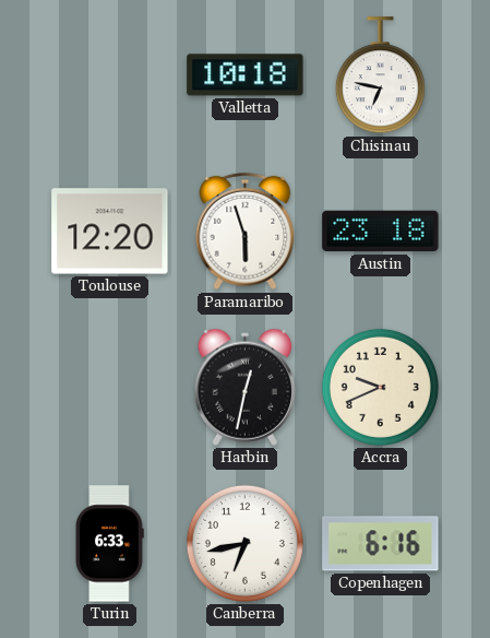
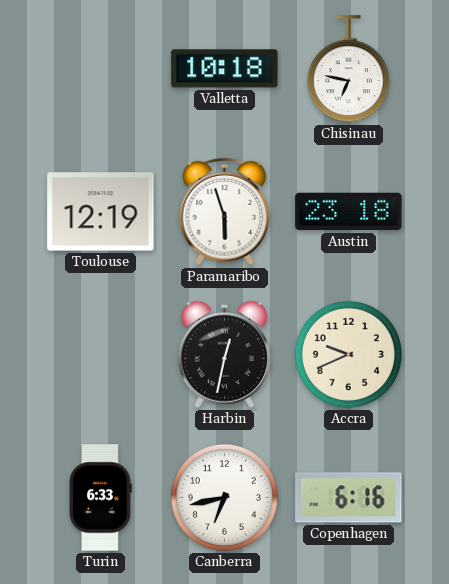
Toulouse: 12:20 -> 12:19 (101, 212)
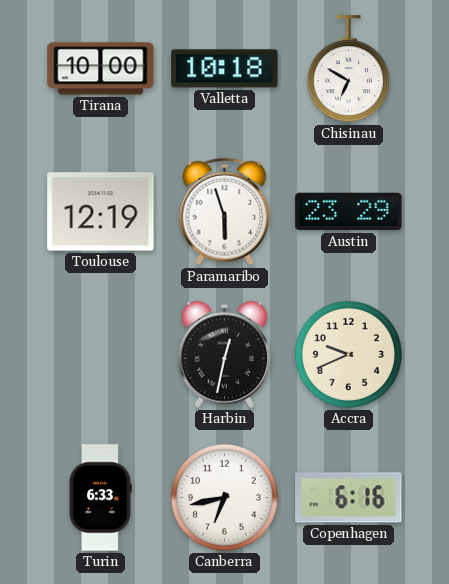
Tirana: none -> 10:00 (101, 69)
Chisinau: 6:47 -> 6:50 (348, 69)
Austin: 23:18 -> 23:29 (349, 212)
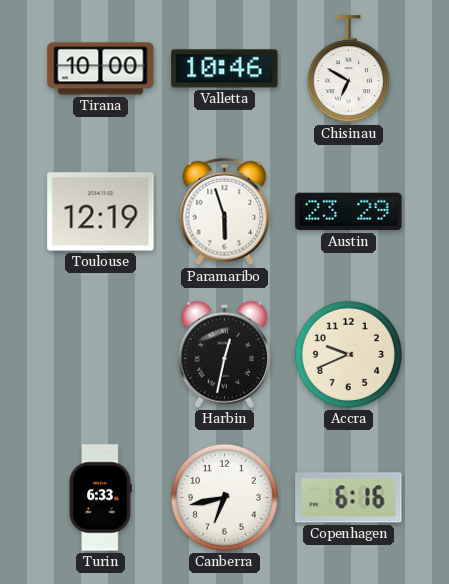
Valletta: 10:18 -> 10:46 (225, 69)
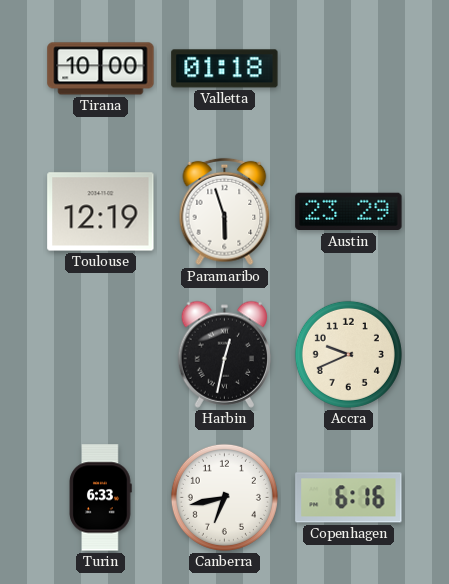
Valletta: 10:46 -> 01:18 (225, 69)
Chisinau: 6:50 -> none (348, 69)
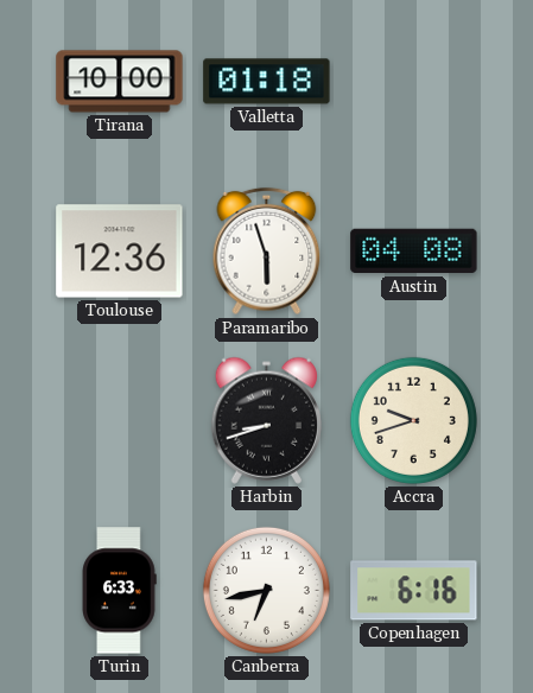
Toulouse: 12:19 -> 12:36 (120, 252)
Austin: 23:29 -> 04:08 (414, 252)
Harbin: 12:32 -> 8:42 (266, 420)
Accra: 9:41 -> 9:42 (413, 420)
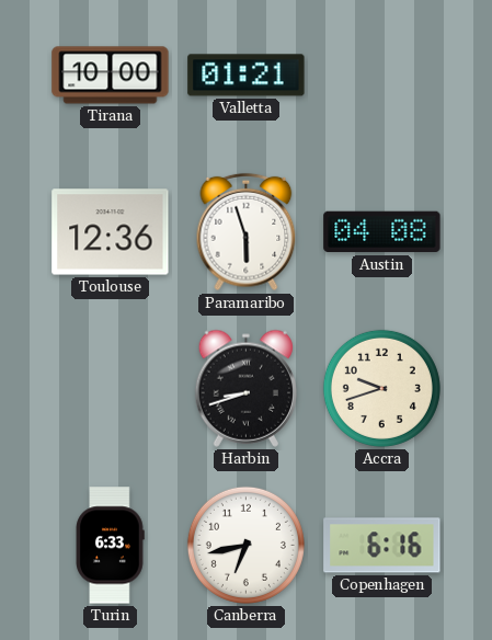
Valletta: 01:18 -> 01:21 (247, 76)
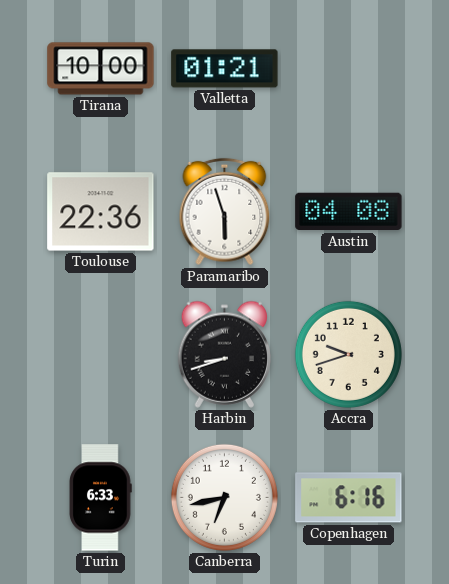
Toulouse: 12:36 -> 22:36 (101, 212)
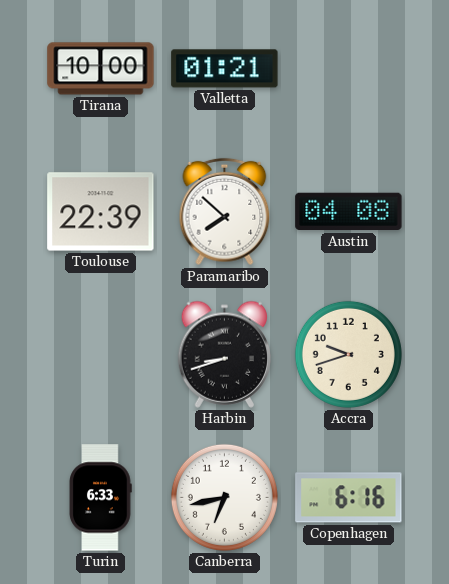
Toulouse: 22:36 -> 22:39 (101, 212)
Paramaribo: 5:57 -> 7:52 (225, 212)
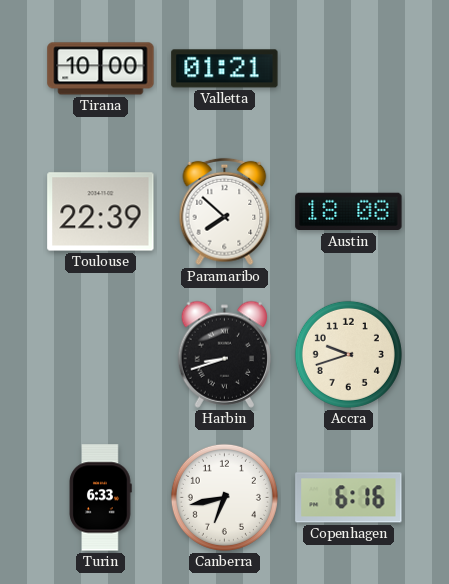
Austin: 04:08 -> 18:08 (349, 212)
